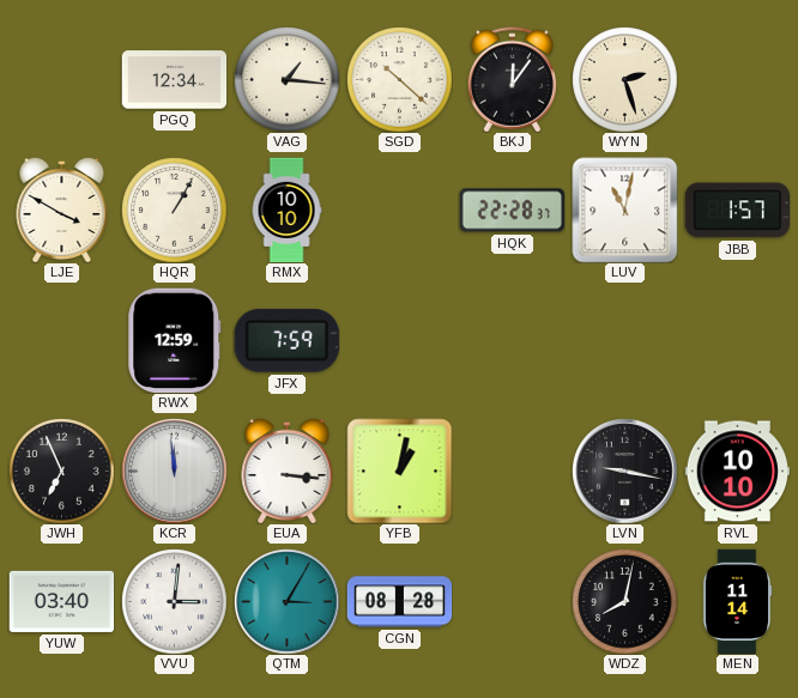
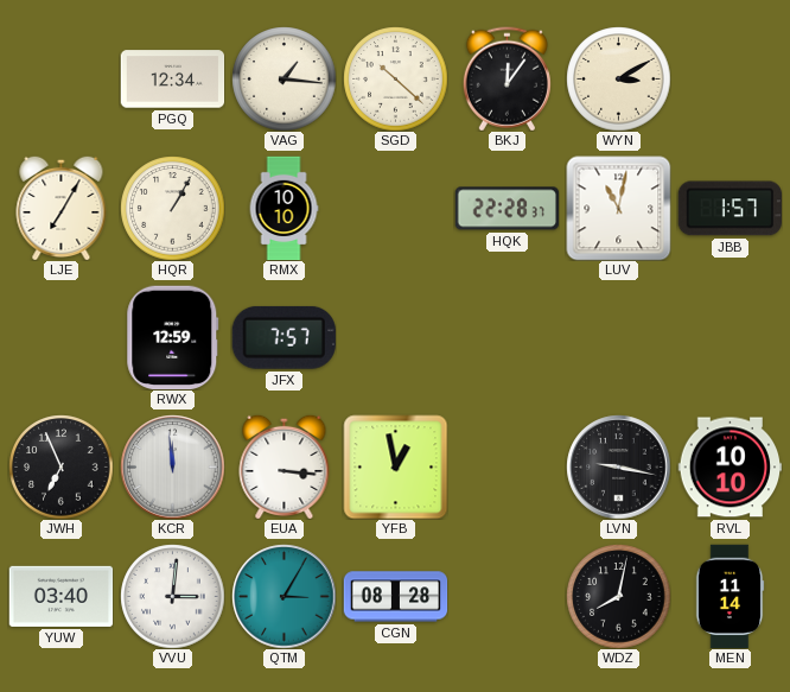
WYN: 2:27 -> 3:10 (618, 78)
LJE: 3:50 -> 7:05 (62, 208)
JFX: 7:59 -> 7:57 (283, 337)
YFB: 1:02 -> 12:58 (395, 466)
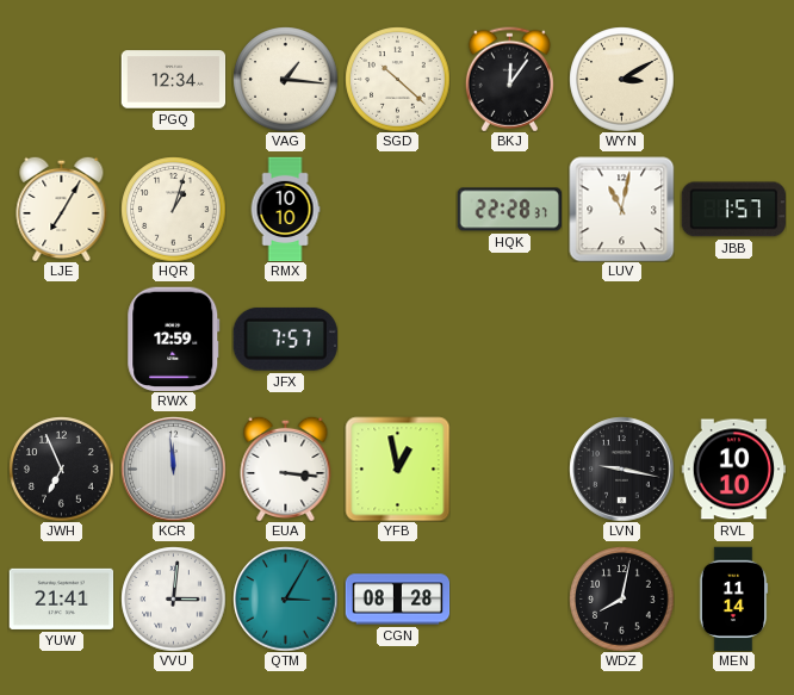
HQR: 1:05 -> 1:03 (173, 209)
YUW: 03:40 -> 21:41 (61, 598)
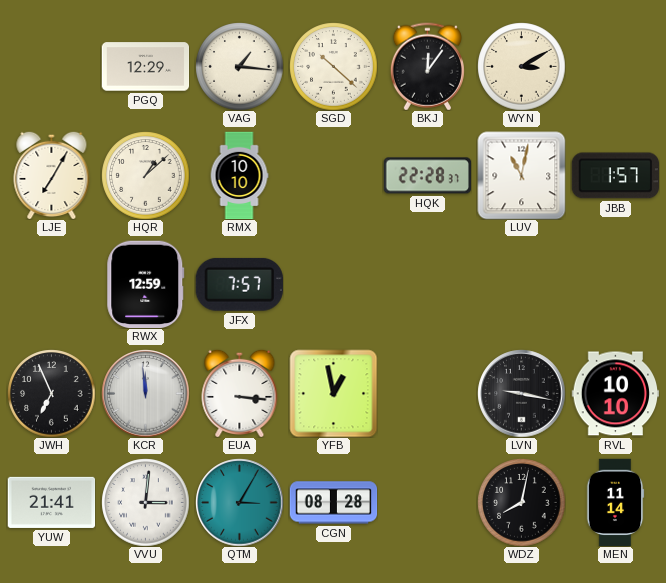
PGQ: 12:34 -> 12:29 (145, 67)
HQR: 1:03 -> 1:08 (145, 175)
